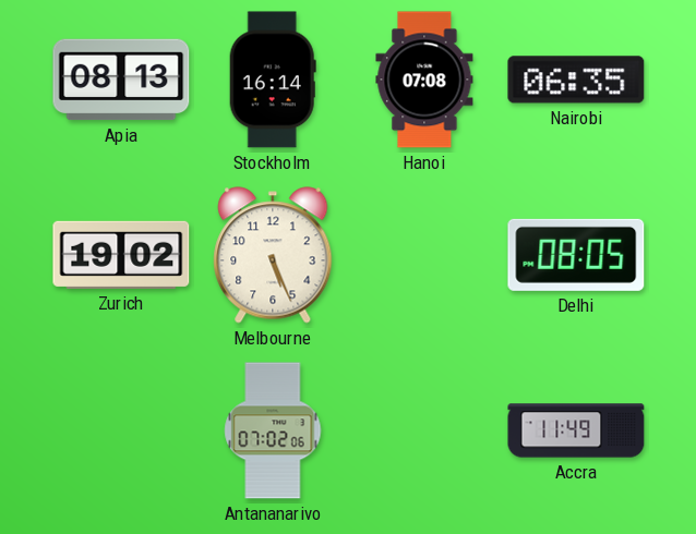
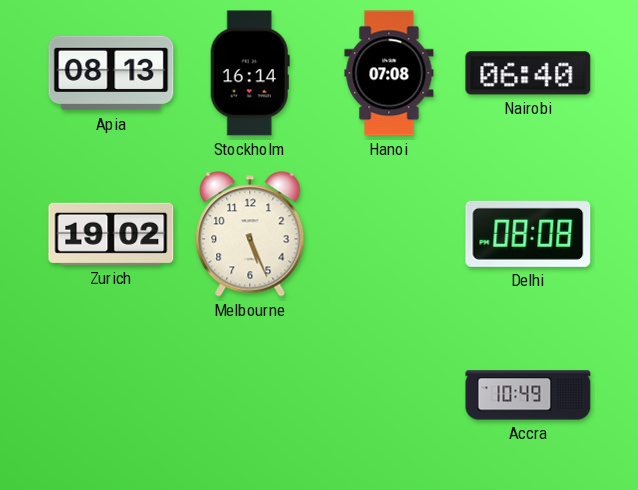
Nairobi: 06:35 -> 06:40 (528, 73)
Delhi: 08:05 -> 08:08 (528, 234)
Antananarivo: 07:02 -> none (273, 430)
Accra: 11:49 -> 10:49 (528, 395)
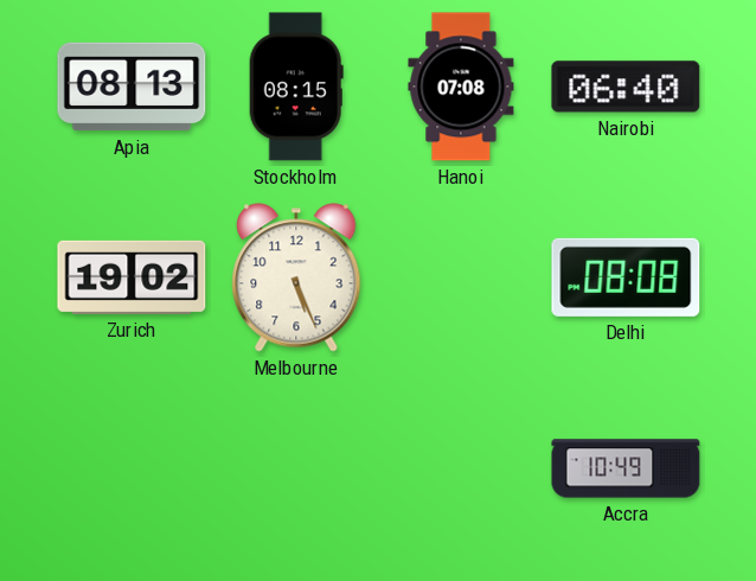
Stockholm: 16:14 -> 08:15 (296, 87)
